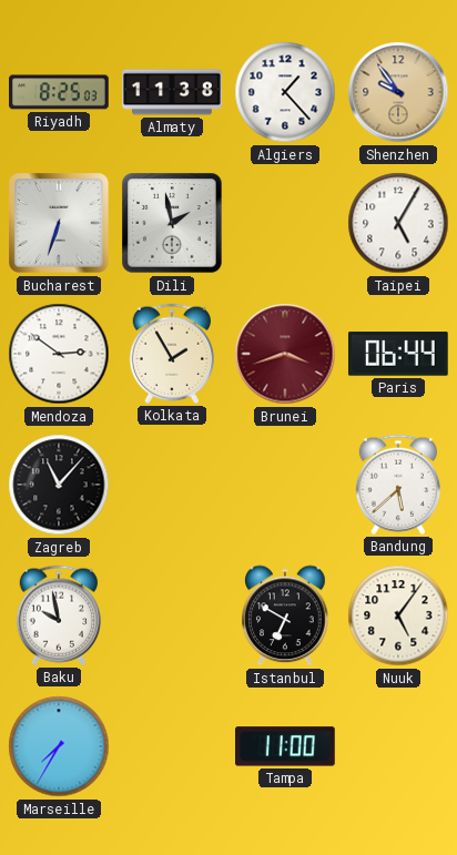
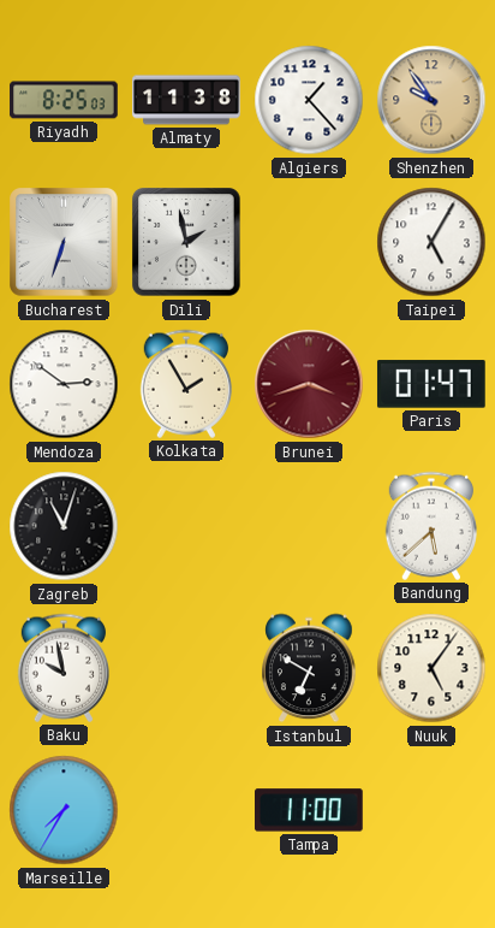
Paris: 06:44 -> 01:47 (431, 384)
Zagreb: 11:07 -> 11:03 (64, 526)
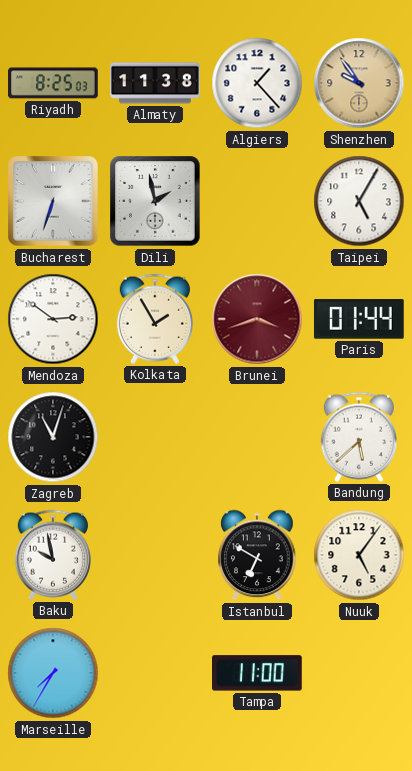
Paris: 01:47 -> 01:44 (359, 319)
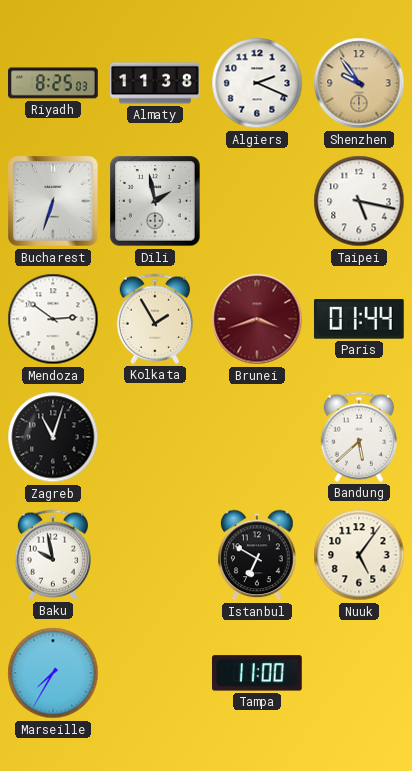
Algiers: 1:23 -> 2:19 (257, 83)
Taipei: 5:05 -> 5:17 (359, 201)
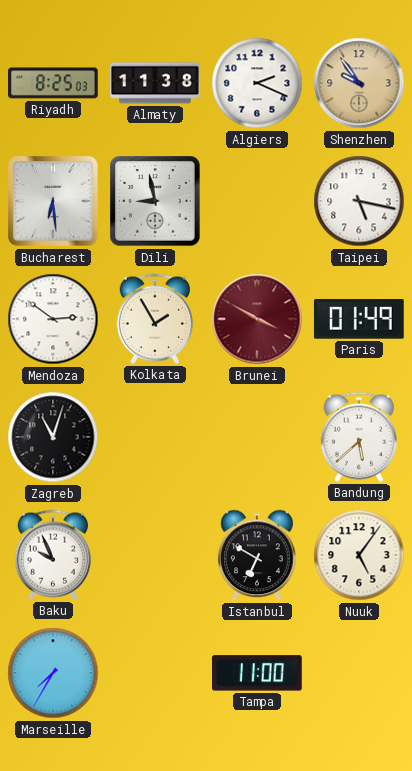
Bucharest: 6:33 -> 6:29 (53, 201)
Dili: 1:58 -> 8:58 (155, 201)
Brunei: 3:42 -> 3:50 (257, 319)
Paris: 01:44 -> 01:49 (359, 319)
Baku: 9:58 -> 9:56 (52, 555)
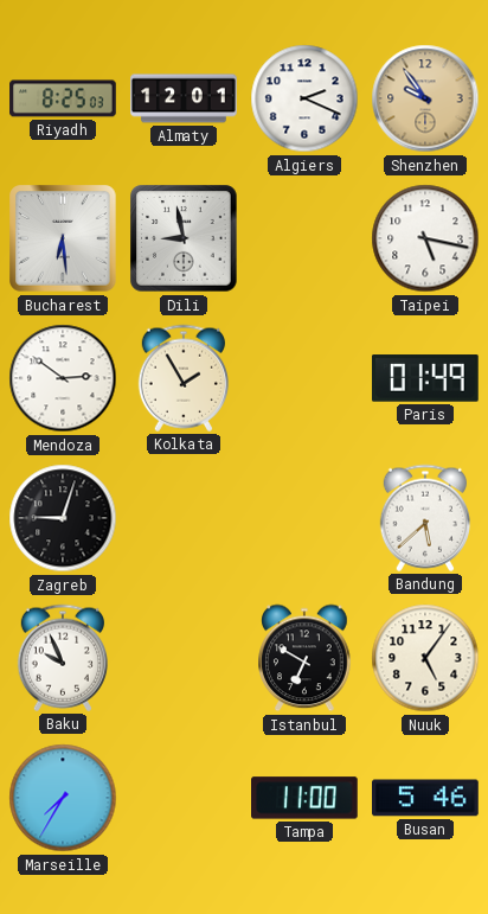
Almaty: 11:38 -> 12:01 (184, 98)
Brunei: 3:50 -> none (257, 319)
Zagreb: 11:03 -> 9:03 (63, 518)
Busan: none -> 5:46 (426, 798)
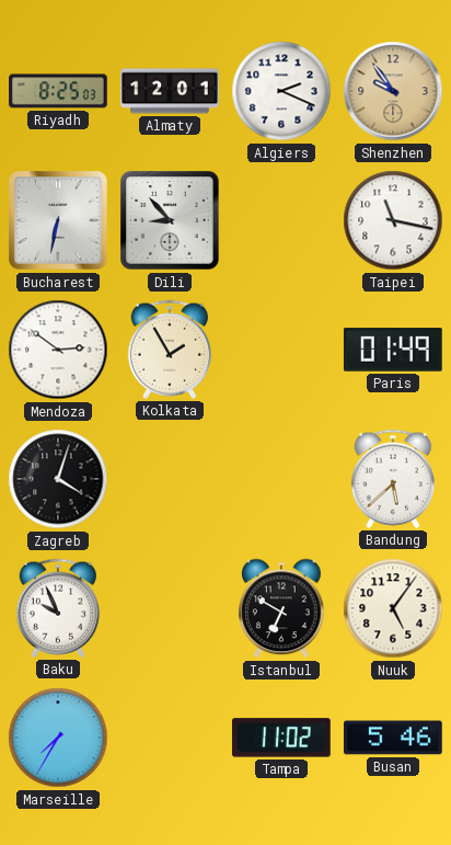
Bucharest: 6:29 -> 6:32 (58, 220)
Dili: 8:58 -> 8:53 (170, 220)
Taipei: 5:17 -> 11:17 (393, 220)
Zagreb: 9:03 -> 4:03 (58, 479)
Tampa: 11:00 -> 11:02 (282, 738)
